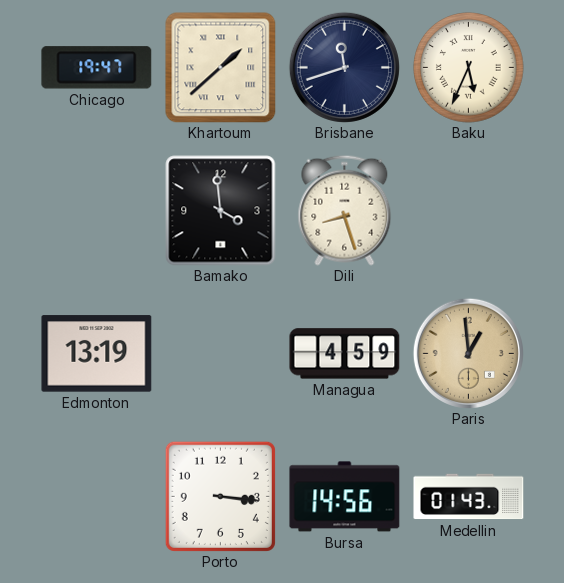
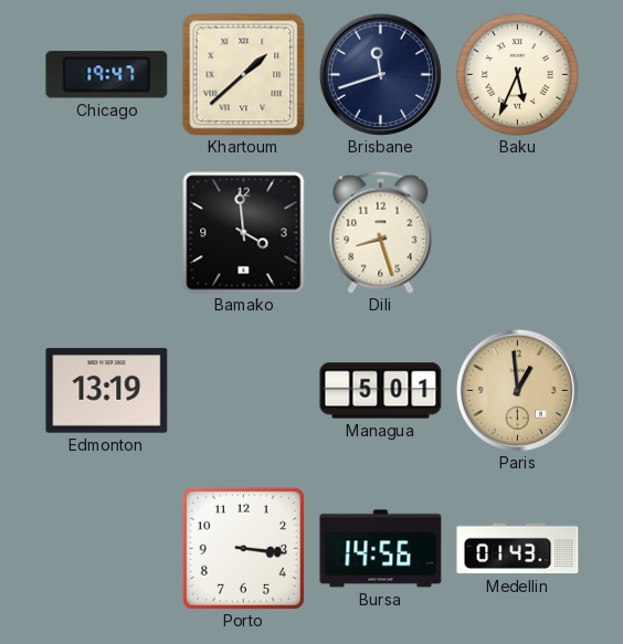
Managua: 4:59 -> 5:01 (381, 391)
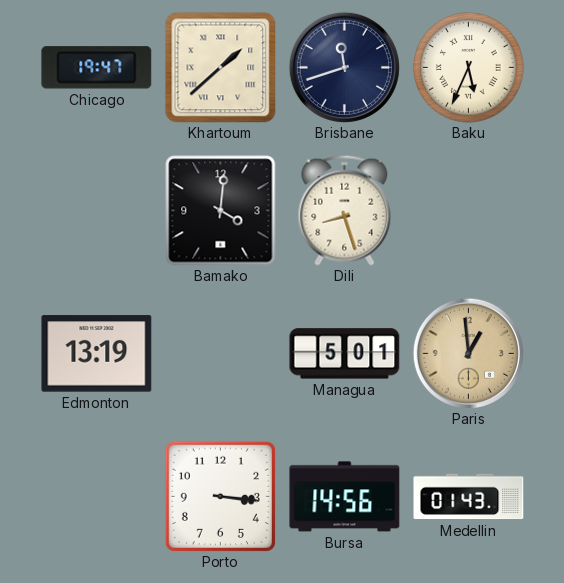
Bamako: 3:59 -> 4:01 (221, 211)
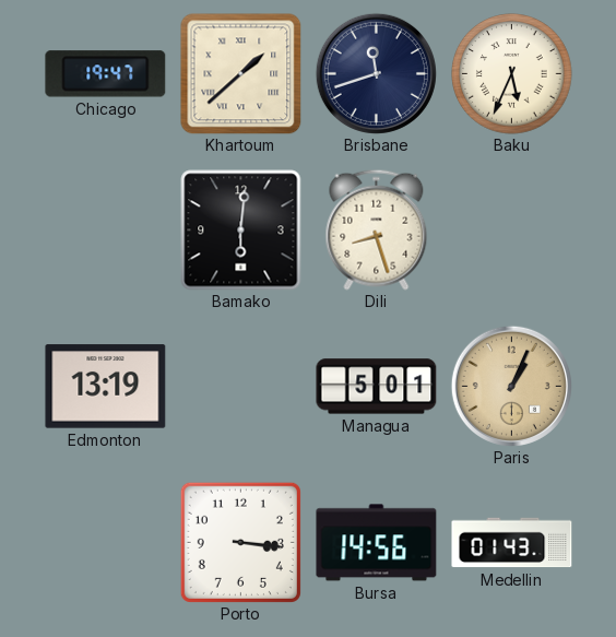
Bamako: 4:01 -> 6:01 (241, 231)
Paris: 12:59 -> 1:04 (511, 386)
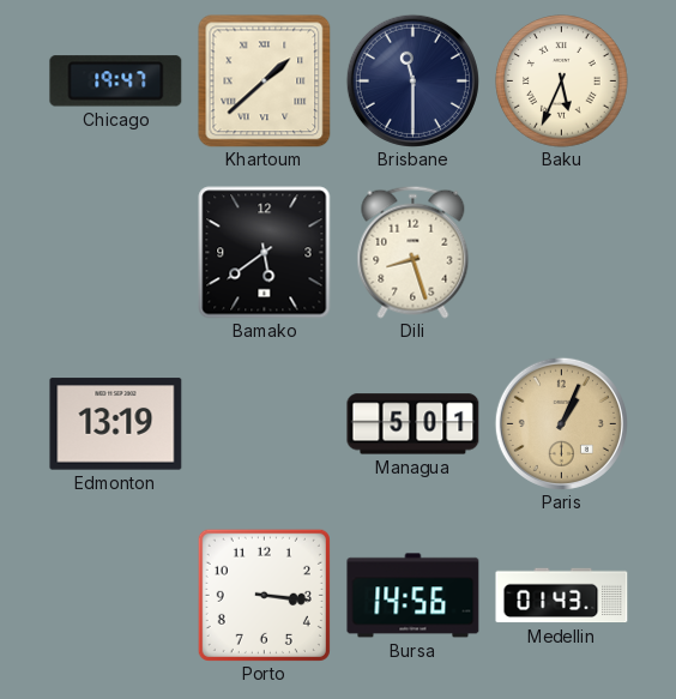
Brisbane: 11:42 -> 11:30 (412, 80)
Bamako: 6:01 -> 5:39 (265, 253)
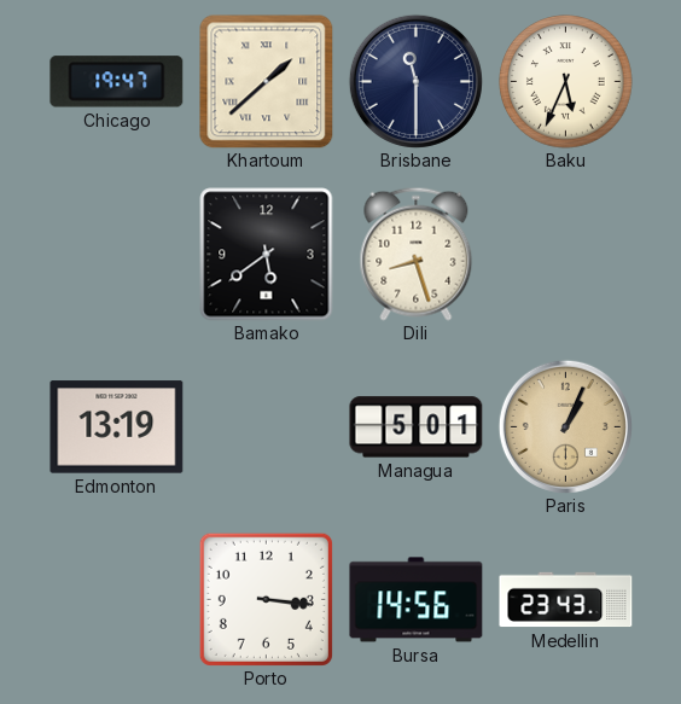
Medellin: 01:43 -> 23:43 (566, 600)
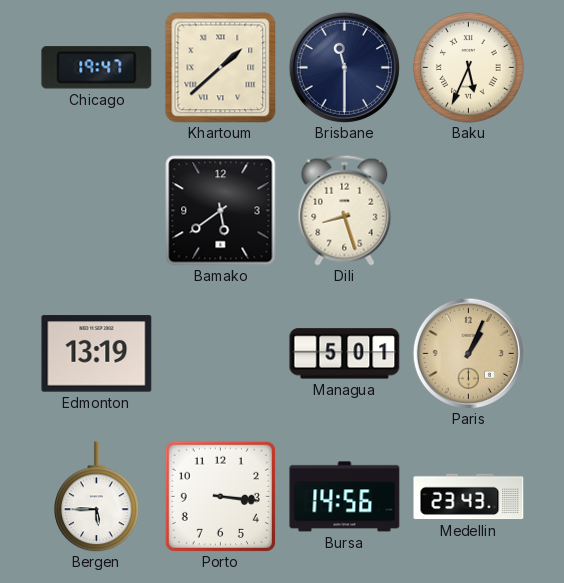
Bergen: none -> 5:45 (97, 497)
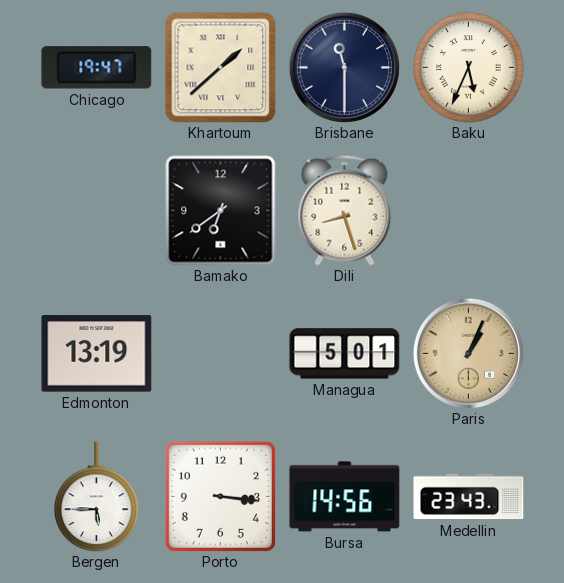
Bamako: 5:39 -> 6:39 (221, 211)
